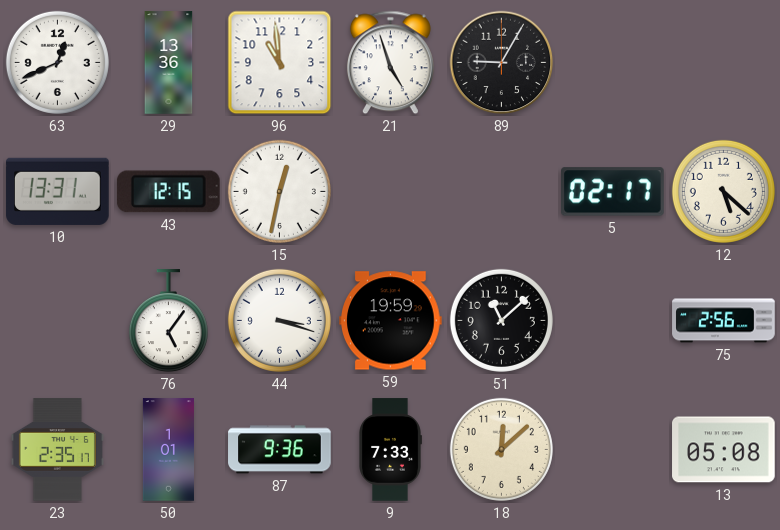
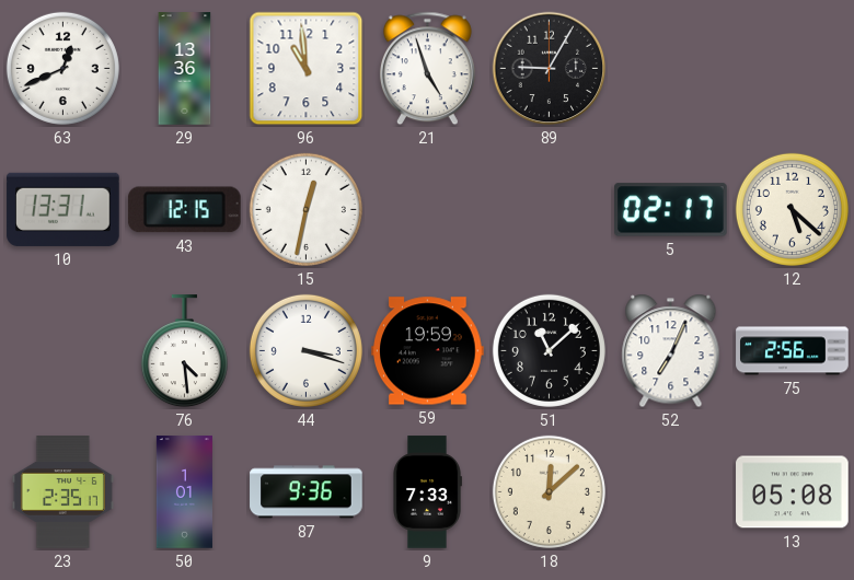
76: 5:06 -> 4:29 (184, 351)
52: none -> 7:04 (671, 351)
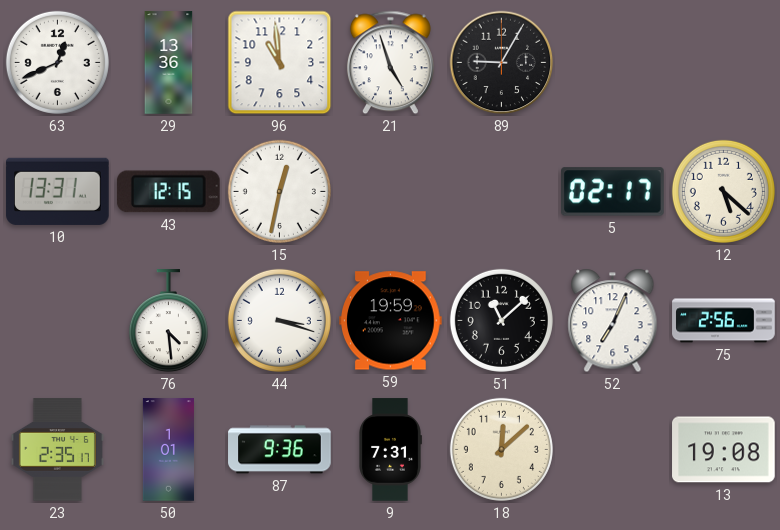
9: 7:33 -> 7:31 (390, 450)
13: 05:08 -> 19:08 (724, 450)
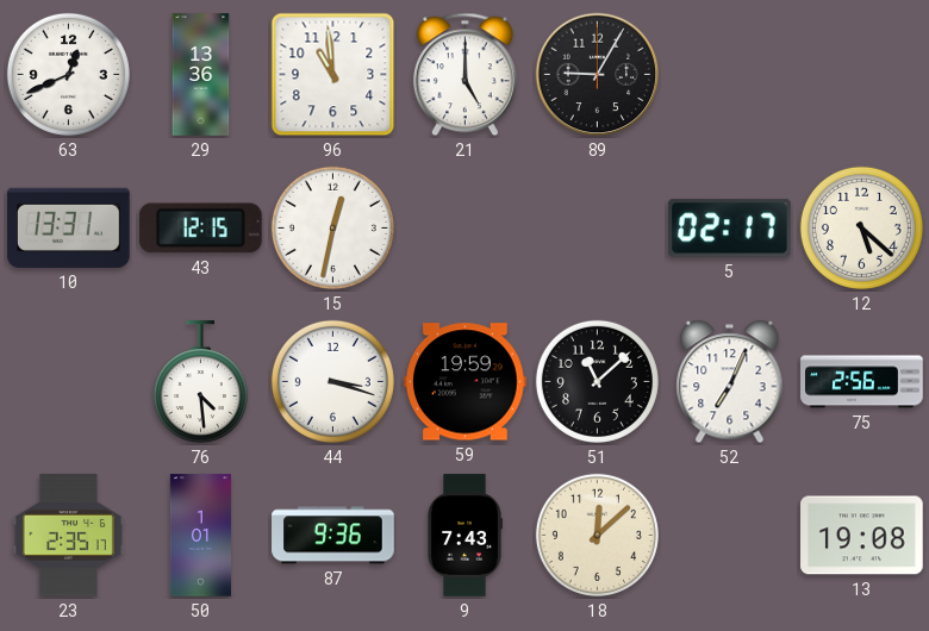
21: 4:57 -> 5:00 (464, 75)
9: 7:31 -> 7:43 (464, 536)
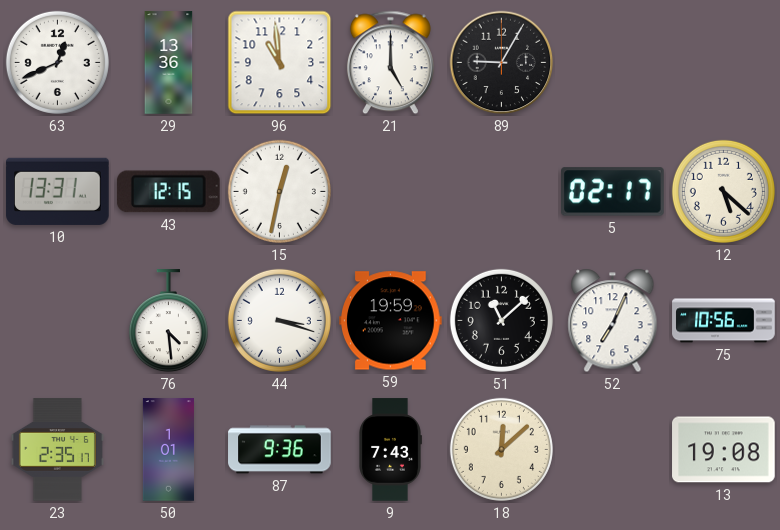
75: 2:56 -> 10:56 (724, 321)
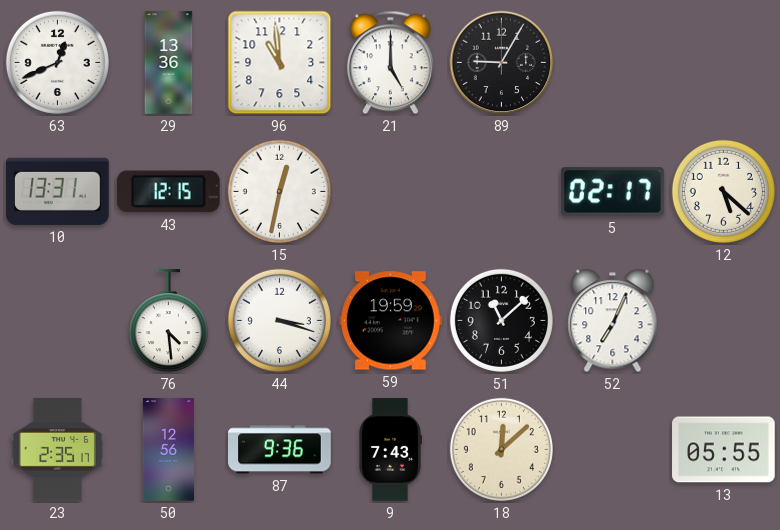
75: 10:56 -> none (724, 321)
50: 1:01 -> 12:56 (168, 450)
13: 19:08 -> 05:55 (724, 450)
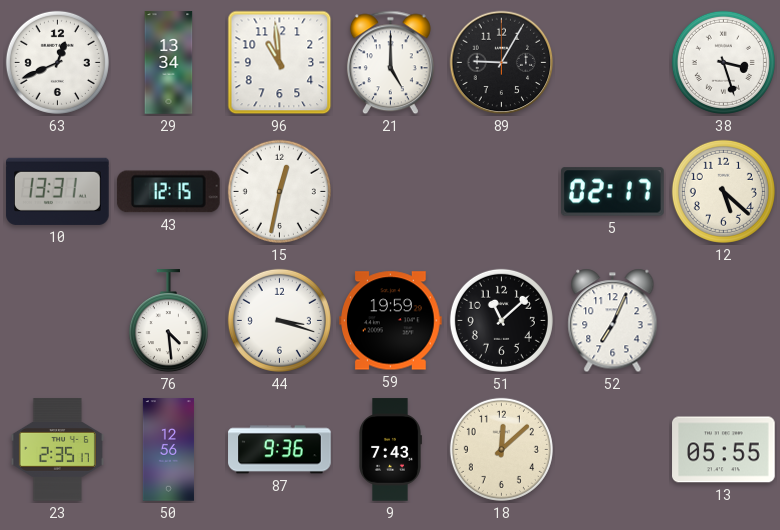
29: 13:36 -> 13:34 (169, 63)
38: none -> 3:27 (723, 62)
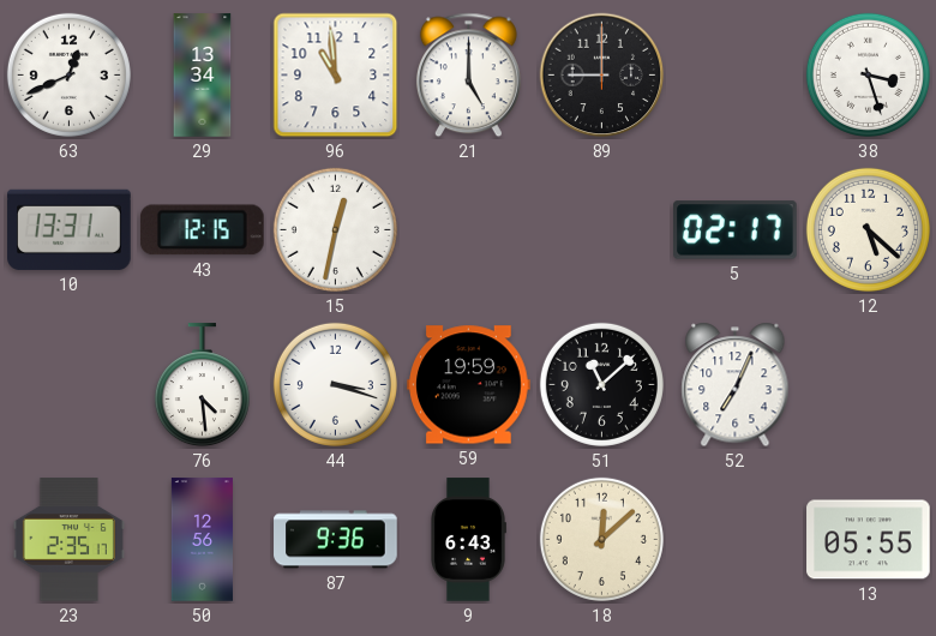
89: 9:05 -> 9:00 (602, 76)
9: 7:43 -> 6:43 (468, 540)
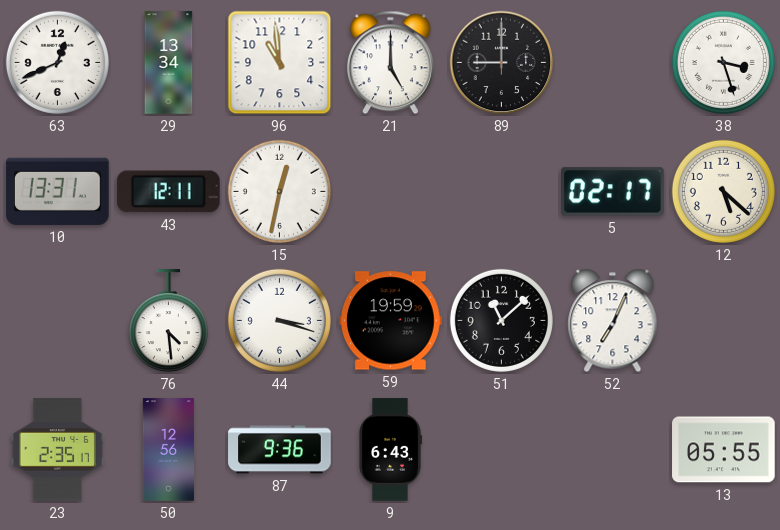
43: 12:15 -> 12:11 (168, 192)
18: 12:08 -> none (601, 539)
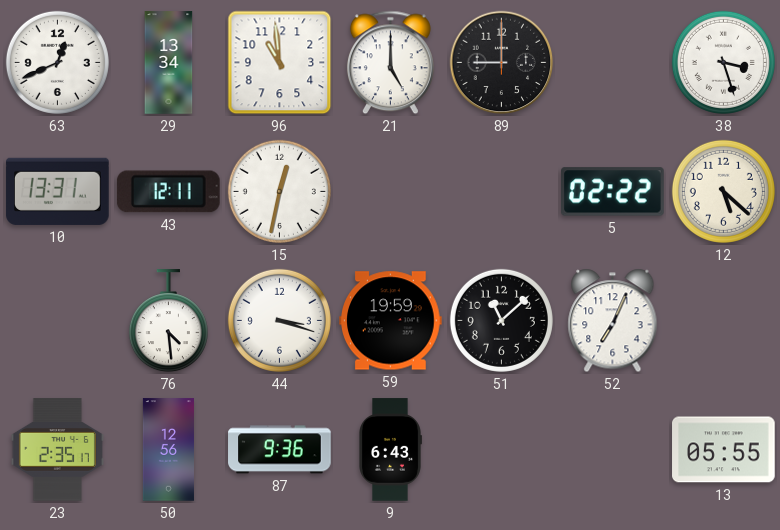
5: 02:17 -> 02:22 (613, 192)
